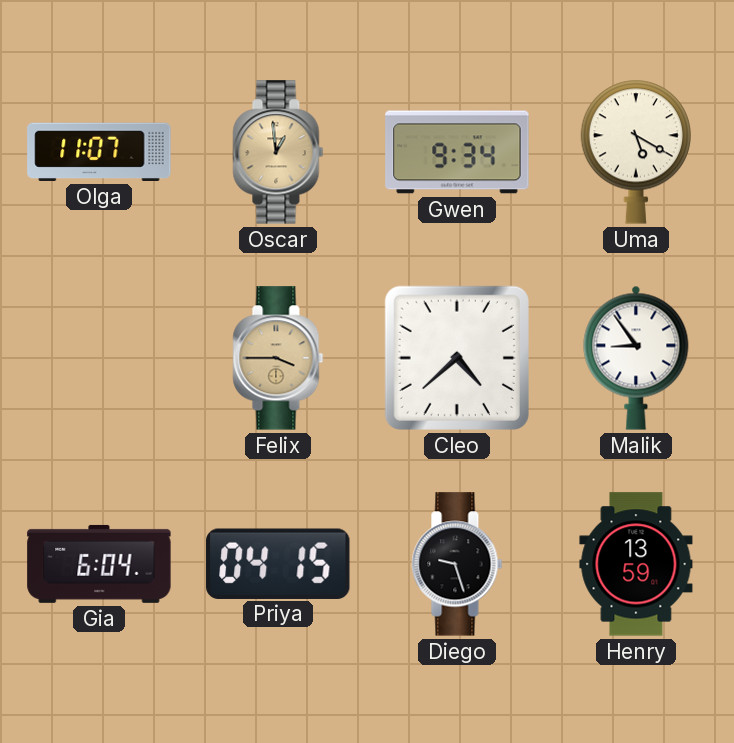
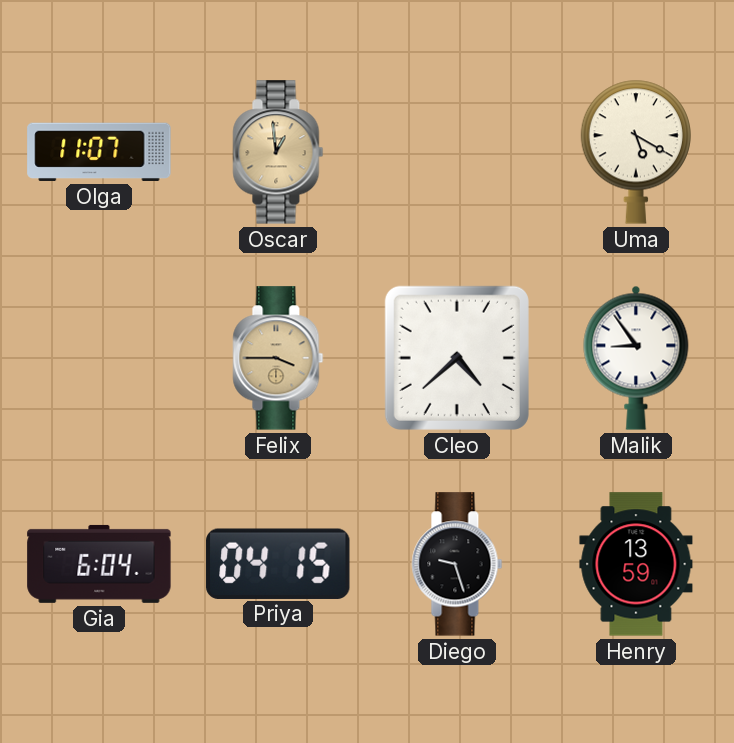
Gwen: 9:34 -> none (457, 152)
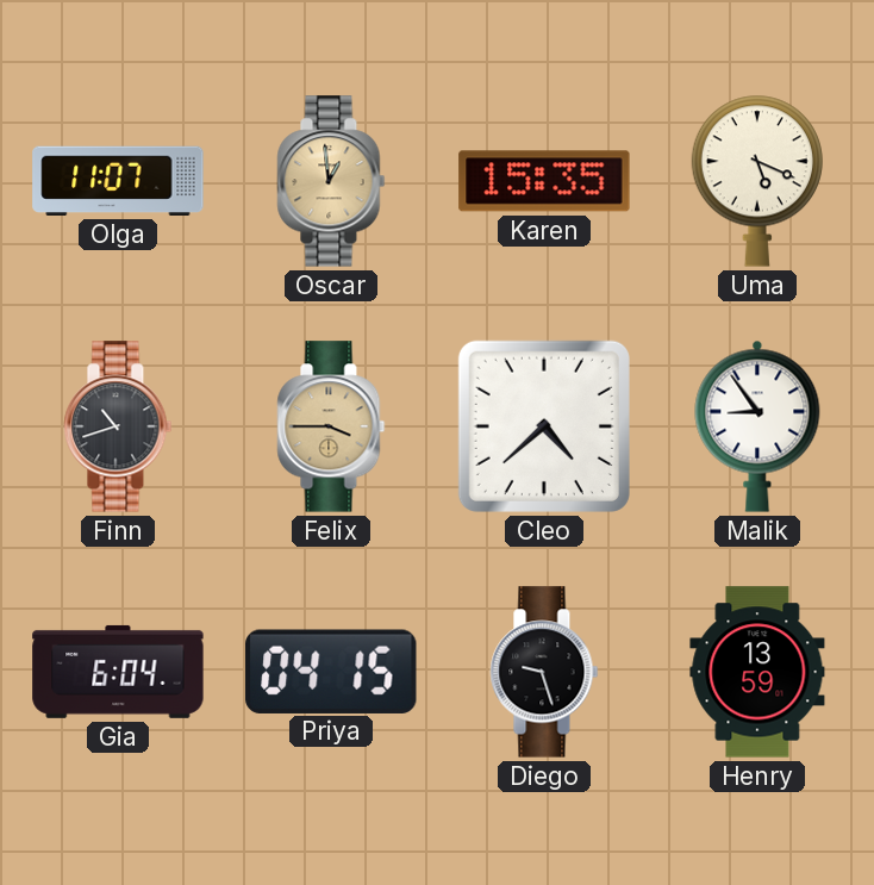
Karen: none -> 15:35 (544, 181)
Uma: 5:20 -> 5:19 (756, 181)
Finn: none -> 10:42 (118, 426)
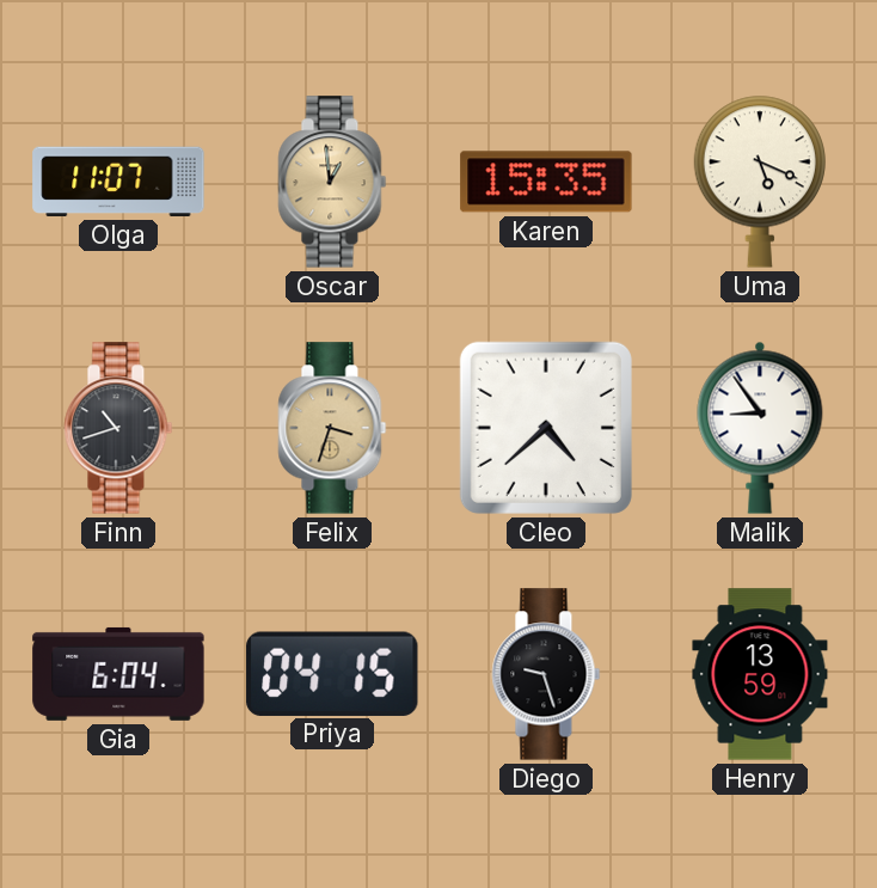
Felix: 3:45 -> 3:33 (332, 428)
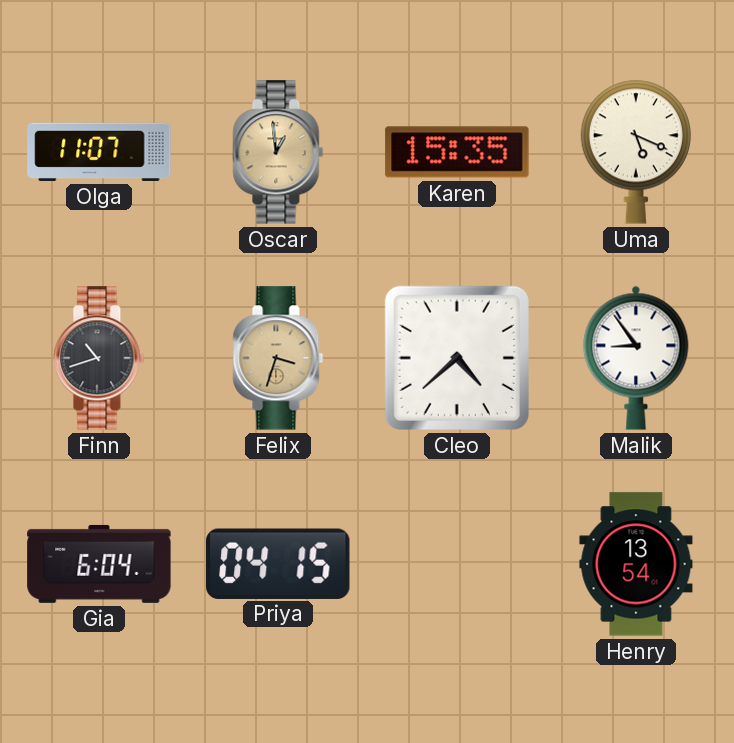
Diego: 9:27 -> none (546, 674)
Henry: 13:59 -> 13:54 (636, 564)
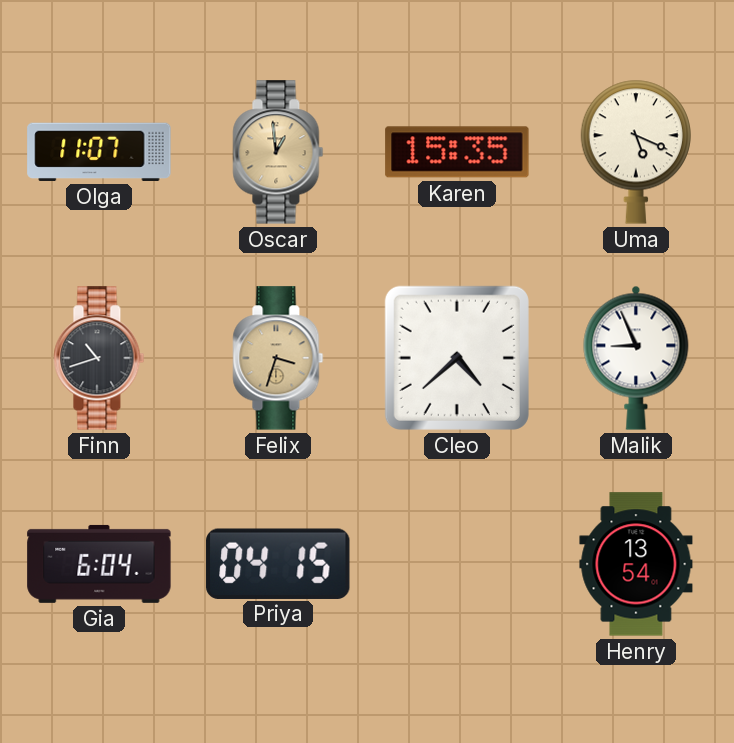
Malik: 8:54 -> 8:56 (636, 358)
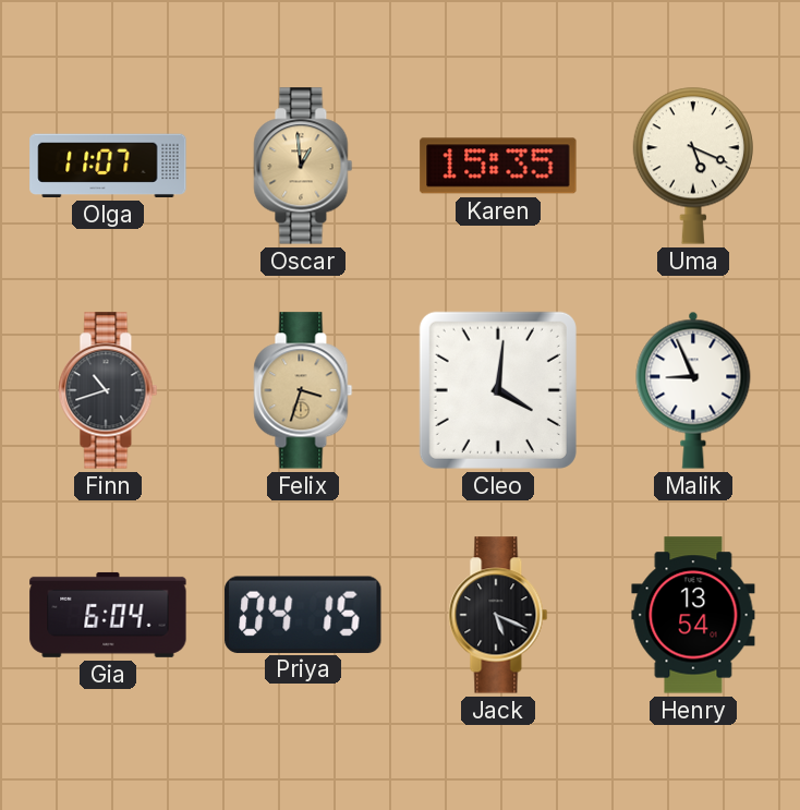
Cleo: 4:38 -> 4:01 (498, 390)
Jack: none -> 5:19 (498, 615)
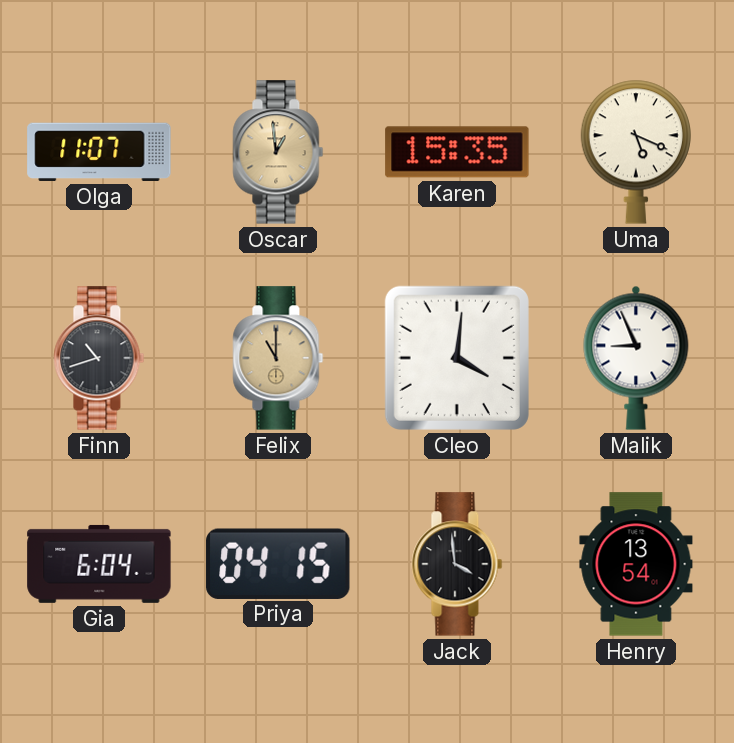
Felix: 3:33 -> 11:00 (278, 358)
Jack: 5:19 -> 3:59 (457, 564)
